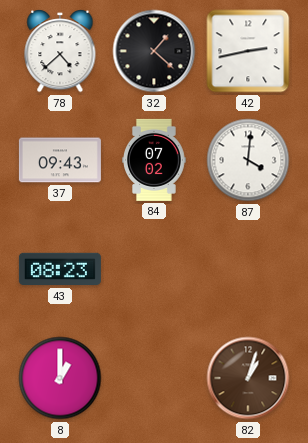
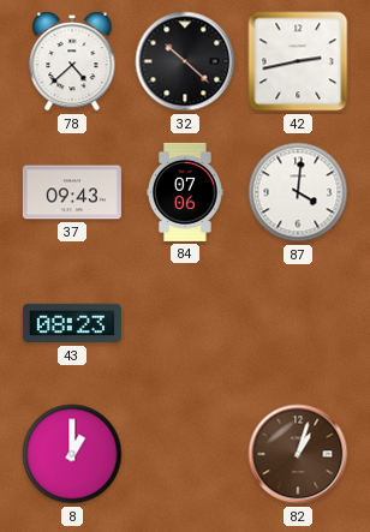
32: 1:22 -> 10:22 (185, 61)
84: 07:02 -> 07:06 (186, 192)
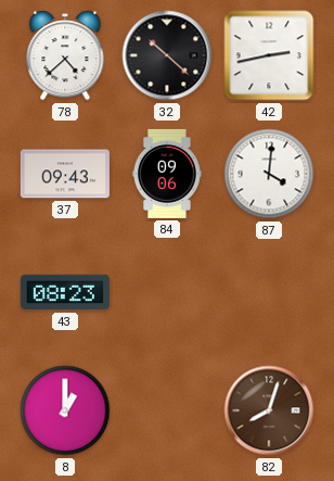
84: 07:06 -> 09:06 (168, 174)
82: 1:03 -> 8:03 (269, 410)
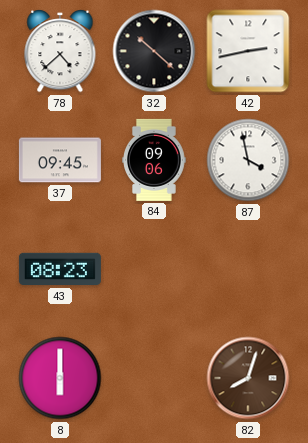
37: 09:43 -> 09:45 (60, 160)
87: 4:01 -> 3:58 (248, 160)
8: 1:00 -> 6:00 (60, 378)
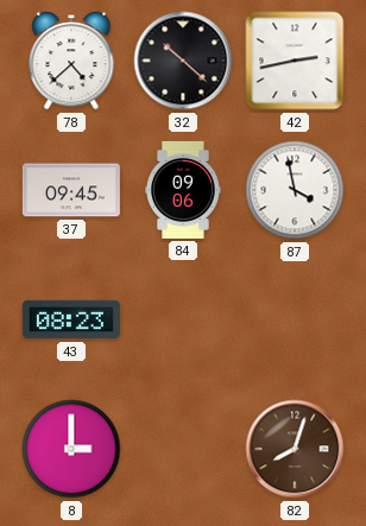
8: 6:00 -> 3:00 (71, 449)
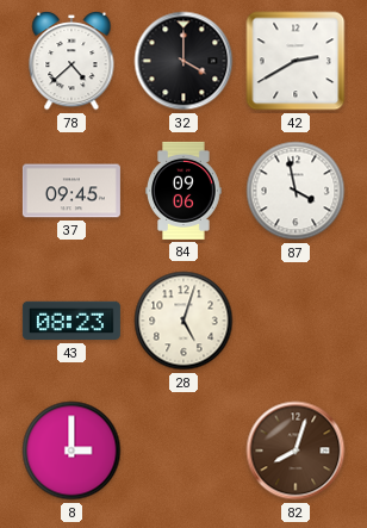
32: 10:22 -> 4:00 (183, 61)
42: 2:43 -> 2:40 (296, 61)
28: none -> 5:03 (183, 321)
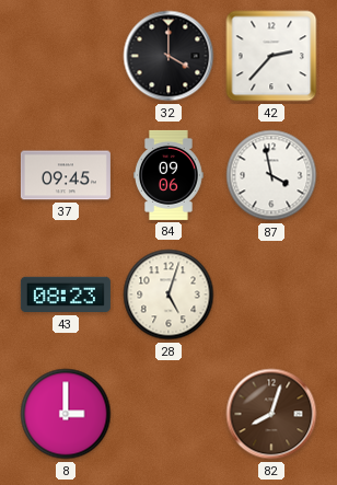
78: 4:38 -> none (71, 62)
42: 2:40 -> 2:37 (271, 56)
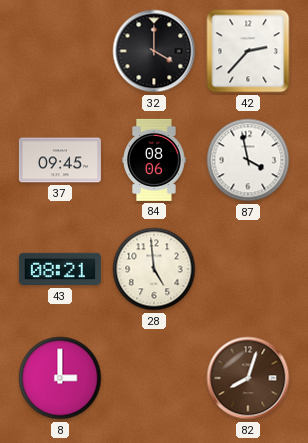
84: 09:06 -> 08:06 (155, 160)
43: 08:23 -> 08:21 (60, 269)
28: 5:03 -> 4:59 (154, 269)
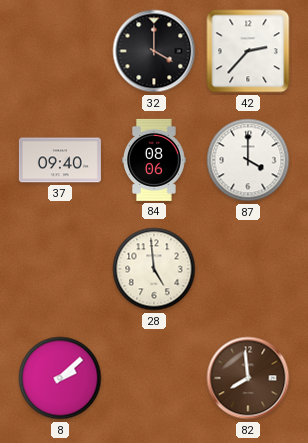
37: 09:45 -> 09:40 (60, 160)
87: 3:58 -> 4:00 (248, 160)
43: 08:21 -> none (60, 269)
8: 3:00 -> 2:08 (60, 378)
82: 8:03 -> 7:59 (248, 378)
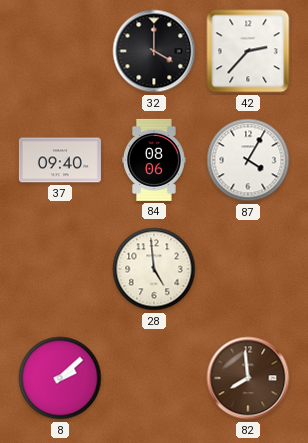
87: 4:00 -> 4:05 (248, 160)
